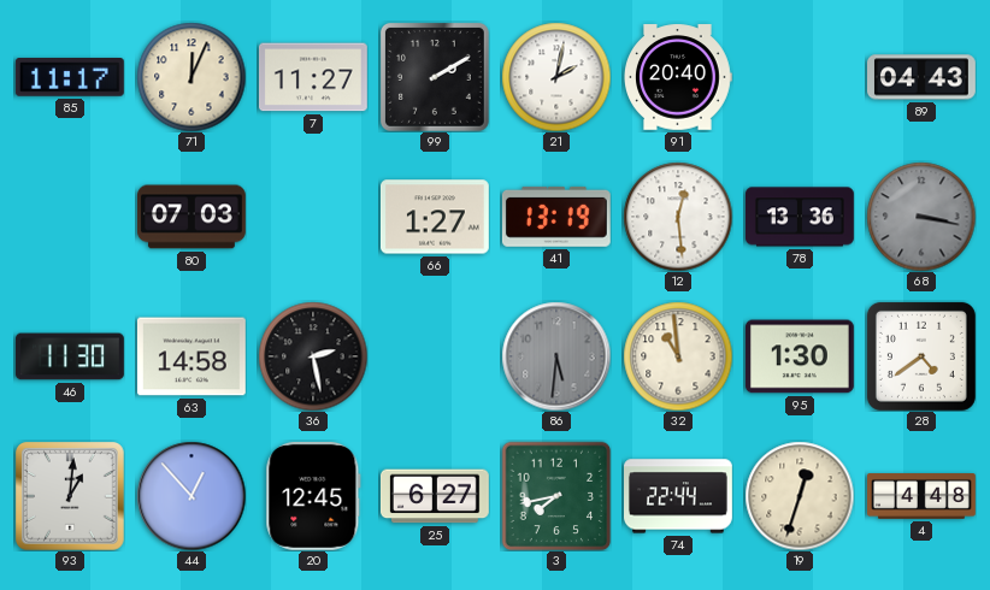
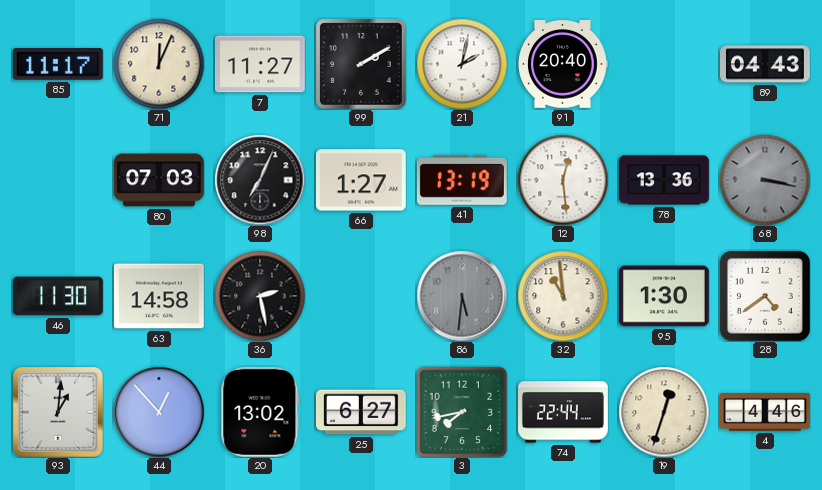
98: none -> 7:04 (260, 180)
20: 12:45 -> 13:02 (260, 412)
4: 4:48 -> 4:46 (766, 413)
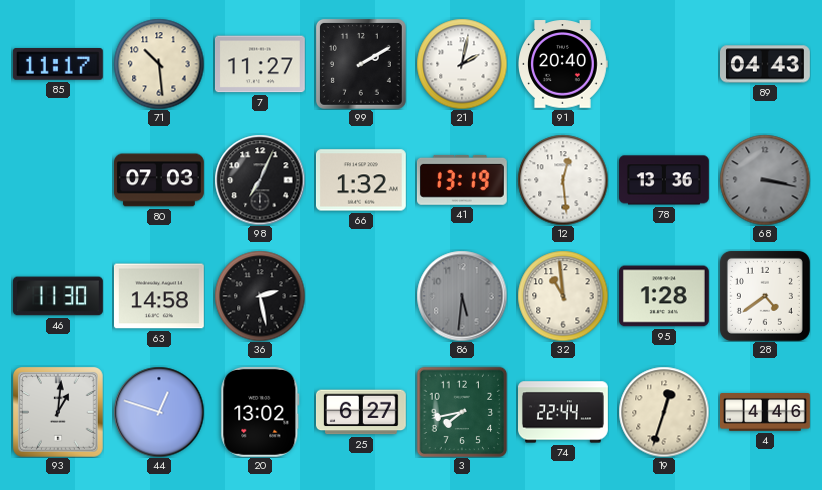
71: 12:04 -> 10:29 (159, 64)
66: 1:27 -> 1:32 (361, 180)
95: 1:30 -> 1:28 (664, 296)
44: 12:53 -> 12:48 (159, 412)
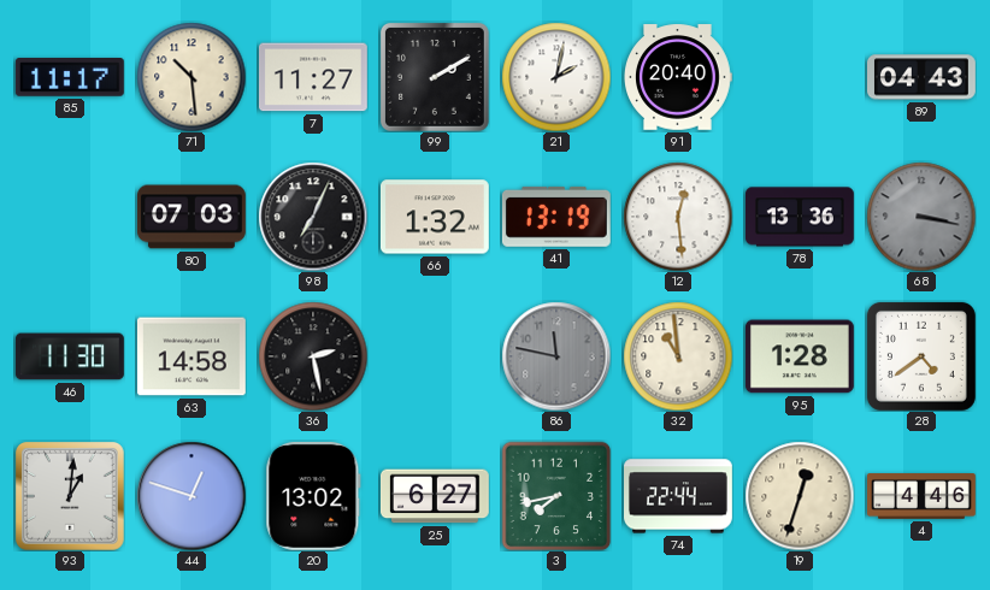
86: 5:31 -> 11:47 (556, 356)
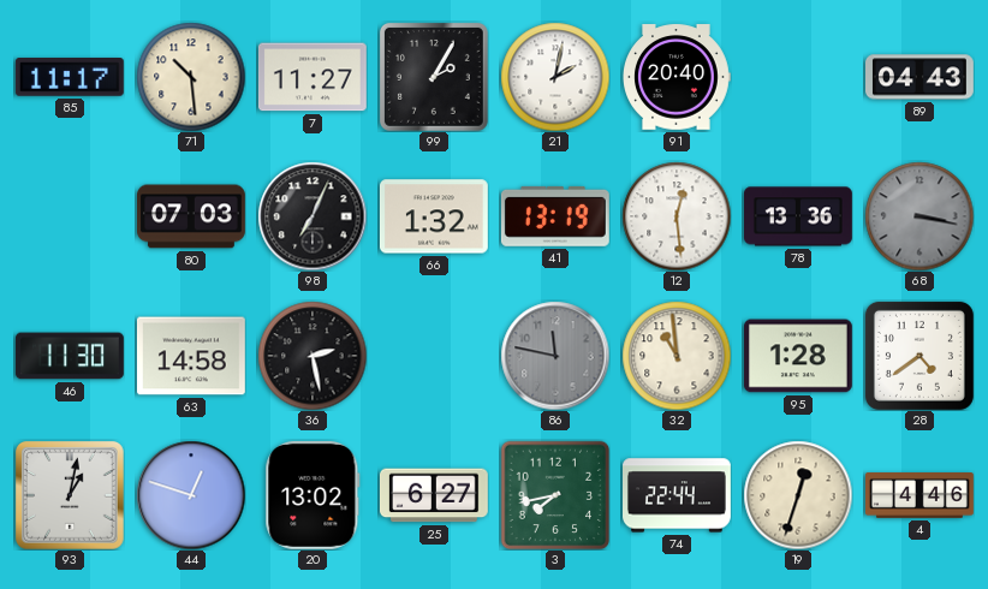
99: 2:10 -> 2:05 (434, 77)
93: 1:01 -> 1:02 (70, 495)
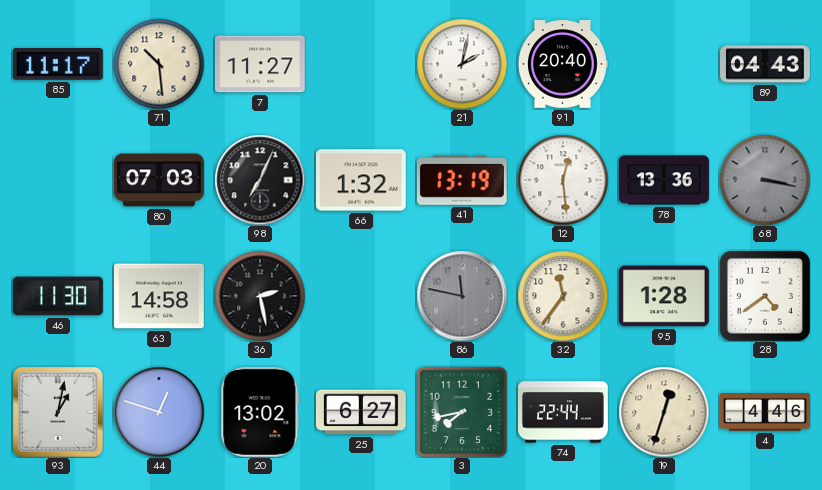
99: 2:05 -> none (434, 77)
32: 10:59 -> 11:36 (563, 296)
